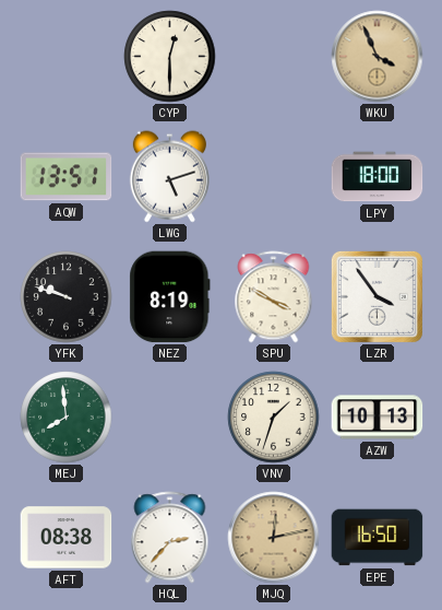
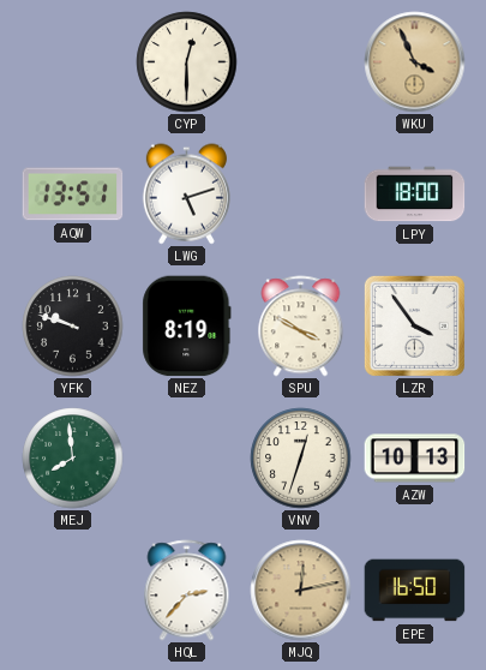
VNV: 1:33 -> 12:33 (301, 459)
AFT: 08:38 -> none (67, 538)
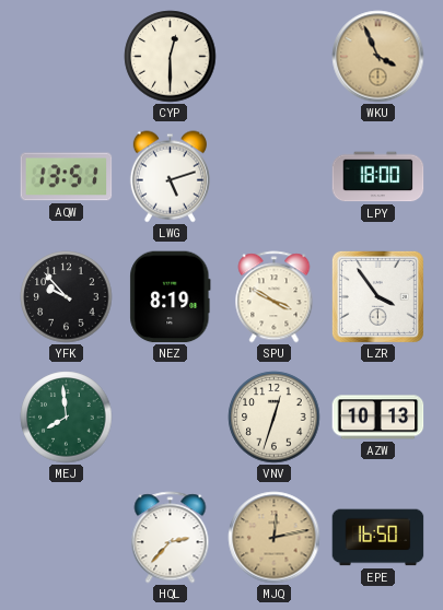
YFK: 9:48 -> 9:53 (67, 297)
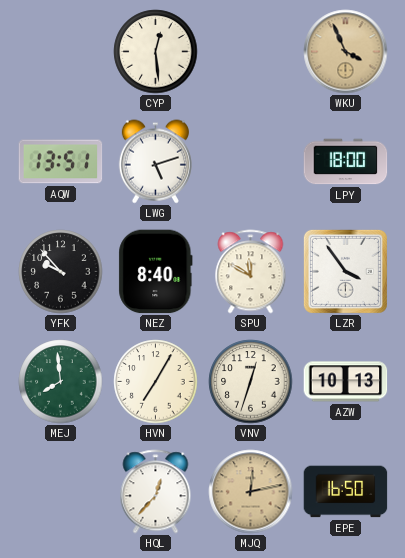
CYP: 12:30 -> 12:29 (156, 52)
NEZ: 8:19 -> 8:40 (156, 272)
SPU: 3:50 -> 11:50 (251, 272)
HVN: none -> 7:05 (156, 382)
HQL: 2:37 -> 12:37 (156, 492)
